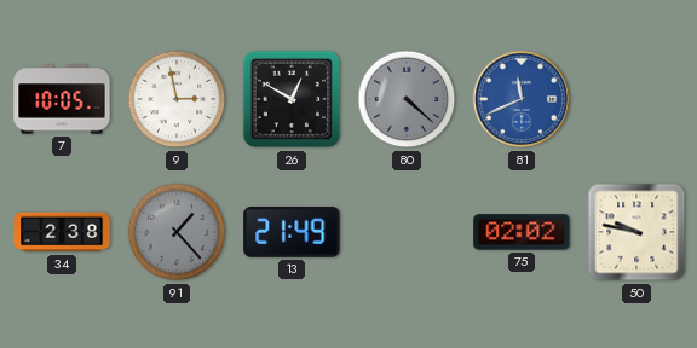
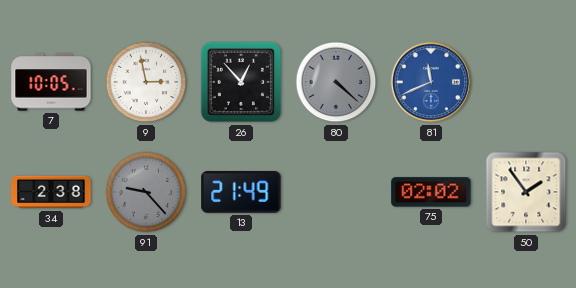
26: 12:50 -> 12:53 (241, 82)
91: 1:23 -> 9:23 (146, 192)
50: 9:47 -> 1:54 (526, 192)
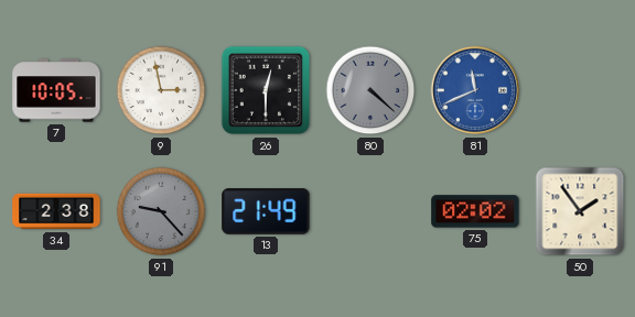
26: 12:53 -> 12:30 (266, 90)
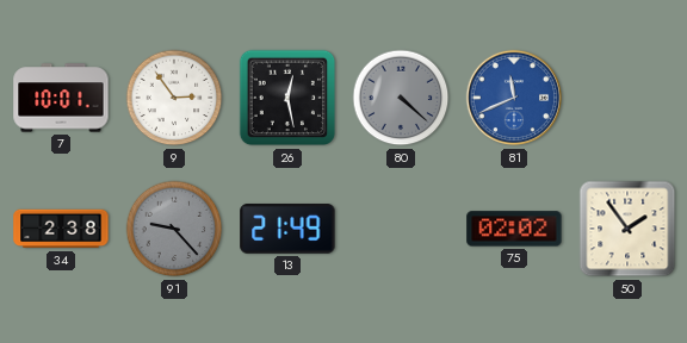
7: 10:05 -> 10:01 (61, 98)
9: 2:58 -> 2:54 (174, 98)
26: 12:30 -> 12:28 (287, 98)
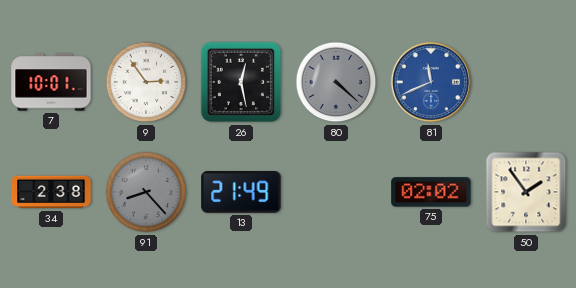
91: 9:23 -> 8:23 (146, 192)
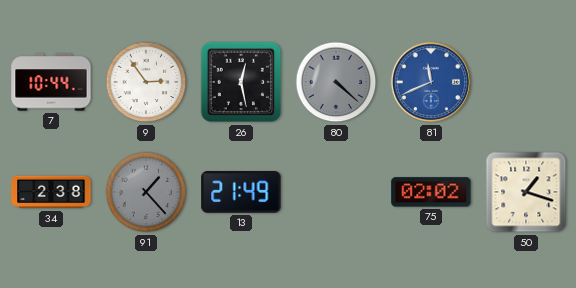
7: 10:01 -> 10:44 (51, 82)
91: 8:23 -> 1:23 (146, 192)
50: 1:54 -> 1:18 (526, 192)
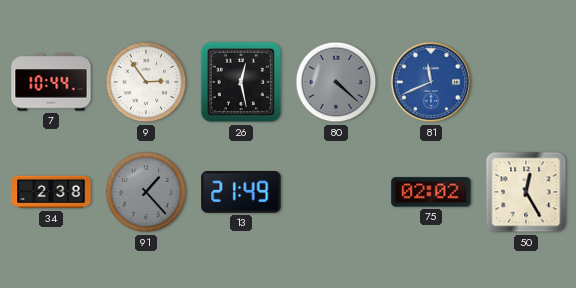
50: 1:18 -> 12:25 (526, 192)
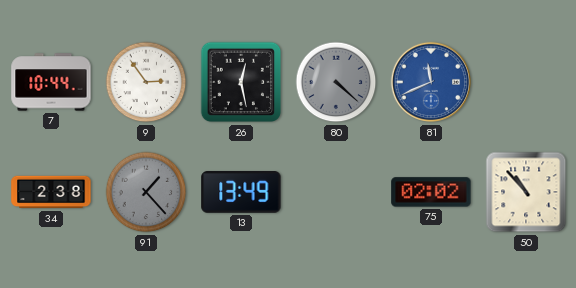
13: 21:49 -> 13:49 (241, 193)
50: 12:25 -> 10:53 (526, 192)
